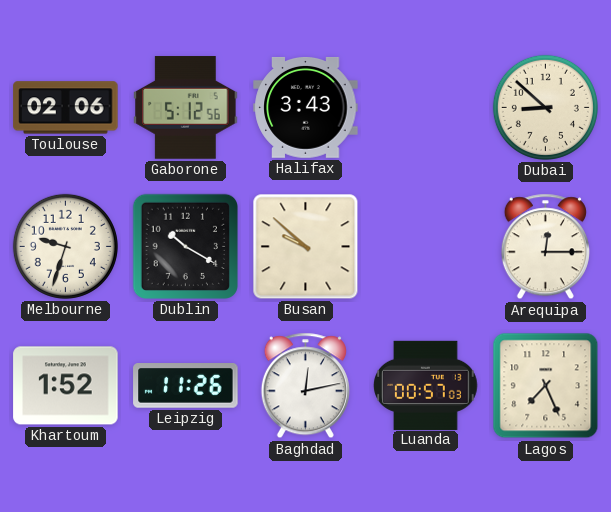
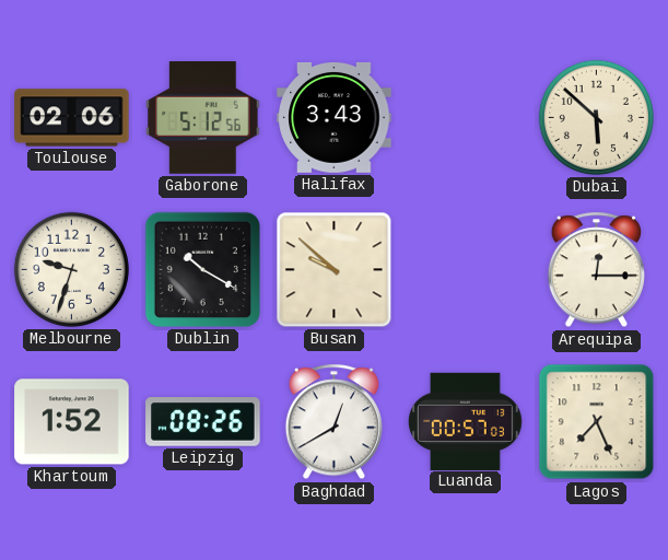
Dubai: 8:52 -> 5:52 (596, 117)
Leipzig: 11:26 -> 08:26 (203, 422)
Baghdad: 12:13 -> 12:40 (333, 422)
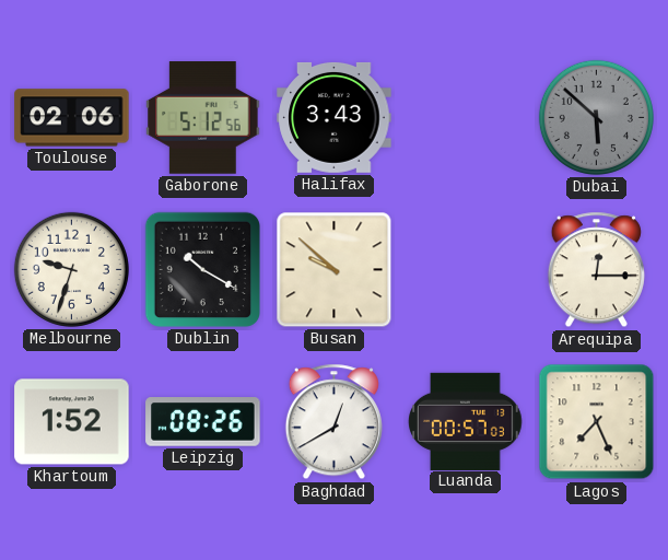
Dubai dial: cream -> grey (596, 117)
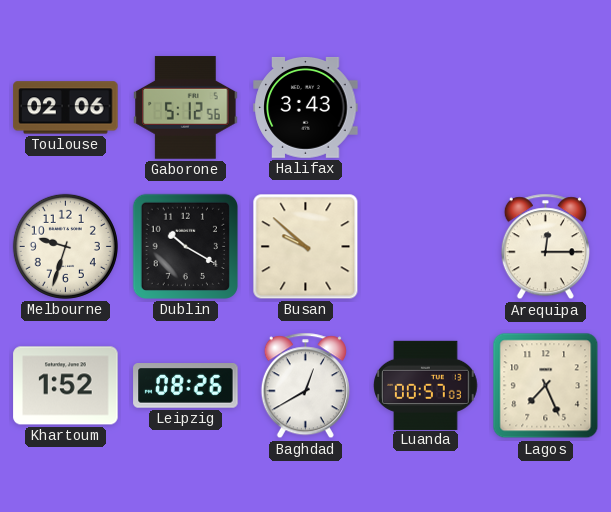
Dubai: 5:52 -> none (596, 117)
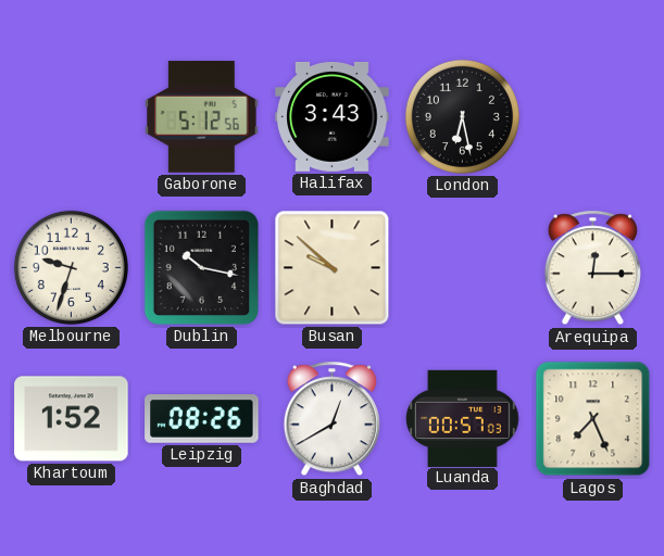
Toulouse: 02:06 -> none (66, 108)
London: none -> 6:28 (462, 116)
Dublin: 10:20 -> 10:17 (201, 267)
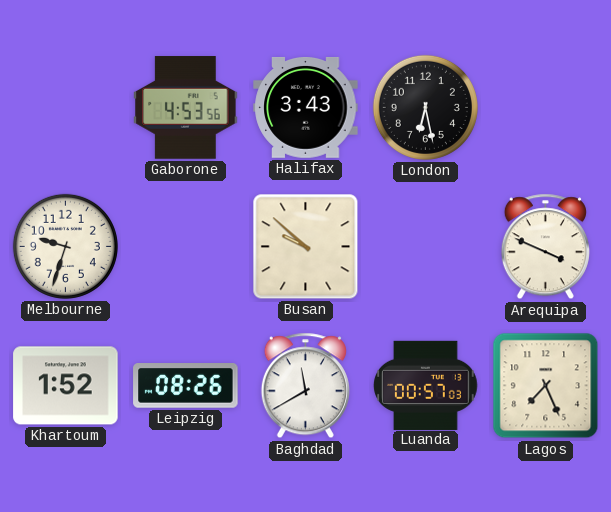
Gaborone: 5:12 -> 4:53 (186, 108)
Dublin: 10:17 -> none (201, 267)
Arequipa: 12:15 -> 3:49 (545, 247)
Baghdad: 12:40 -> 11:40 (305, 386)
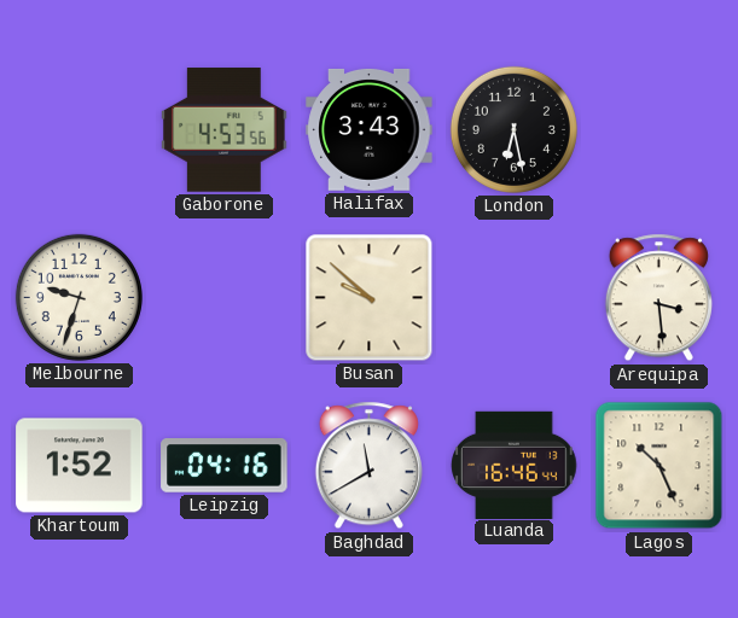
Arequipa: 3:49 -> 3:29 (658, 298)
Leipzig: 08:26 -> 04:16 (225, 466)
Luanda: 00:57 -> 16:46 (515, 465)
Lagos: 7:26 -> 10:26 (659, 466)
